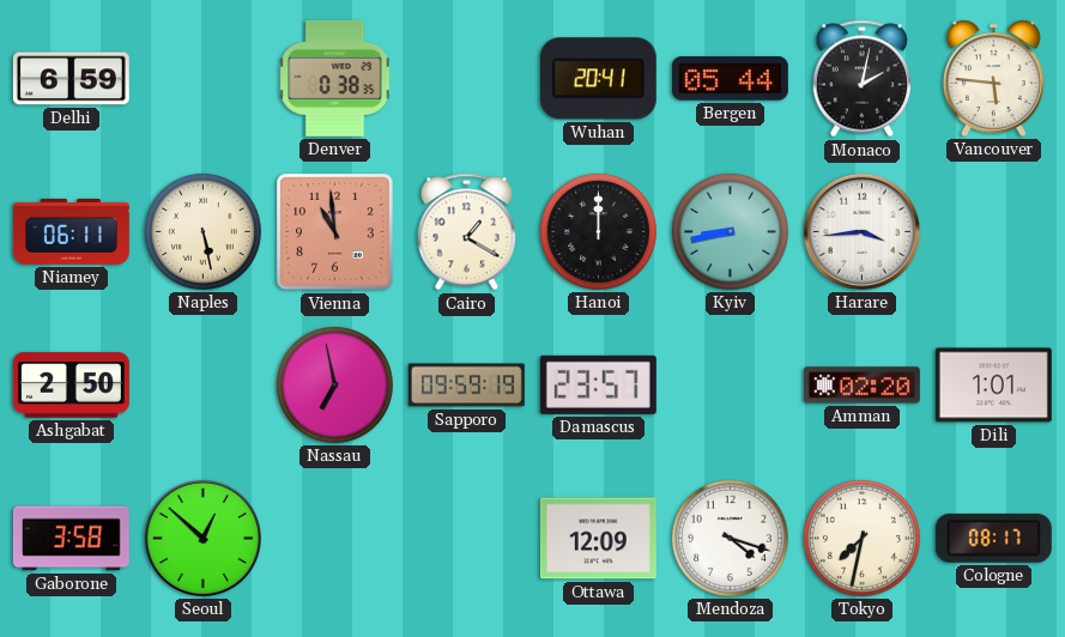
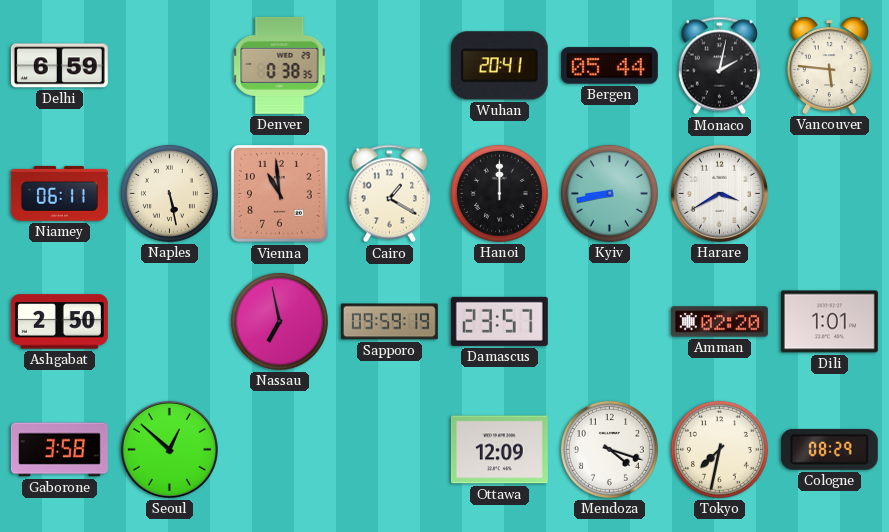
Harare: 3:44 -> 3:40 (719, 193)
Cologne: 08:17 -> 08:29 (829, 449)
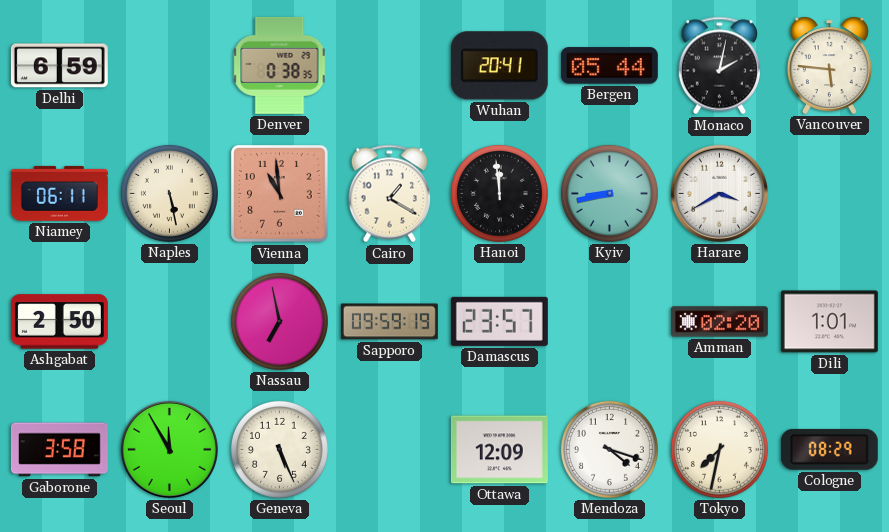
Hanoi: 12:00 -> 11:59 (499, 193)
Seoul: 12:52 -> 11:55 (169, 449)
Geneva: none -> 5:26 (279, 449)
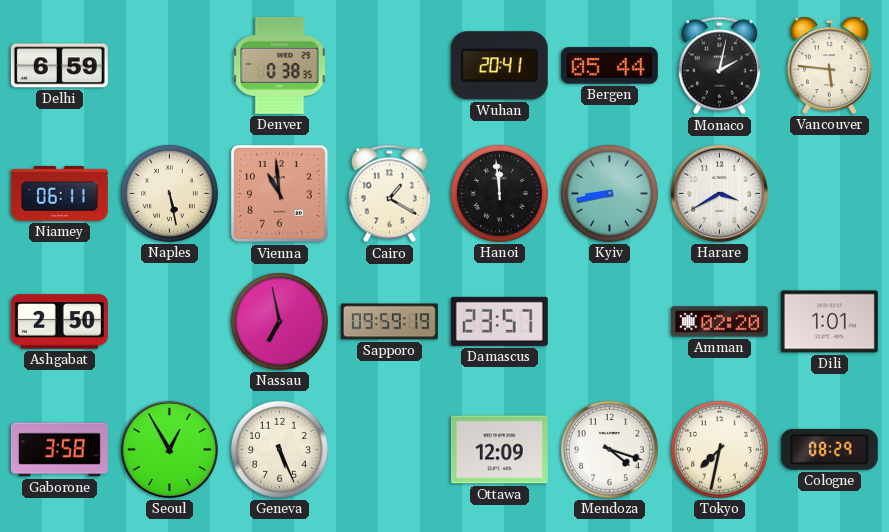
Seoul: 11:55 -> 12:55 (169, 449)
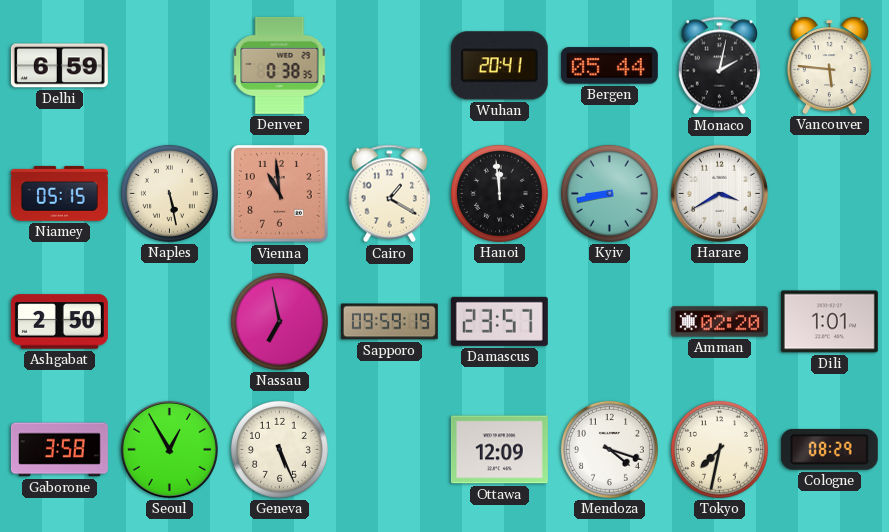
Niamey: 06:11 -> 05:15 (59, 193)
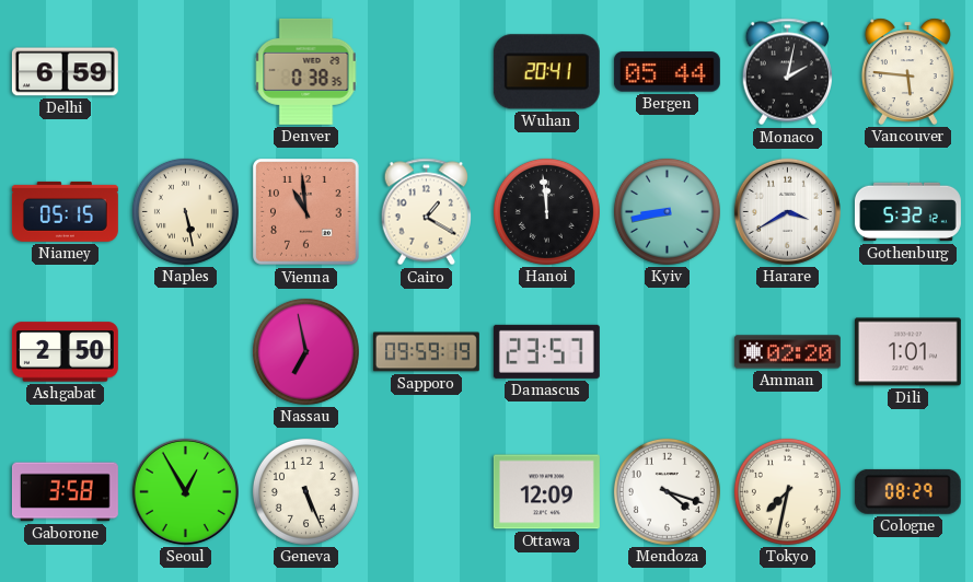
Gothenburg: none -> 5:32 (907, 212)
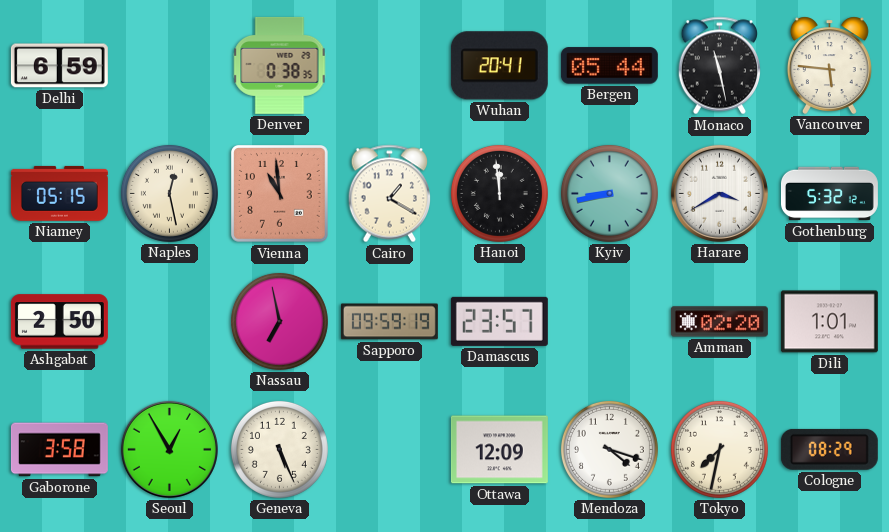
Monaco: 2:02 -> 11:28 (720, 66)
Naples: 5:28 -> 12:28 (169, 193)
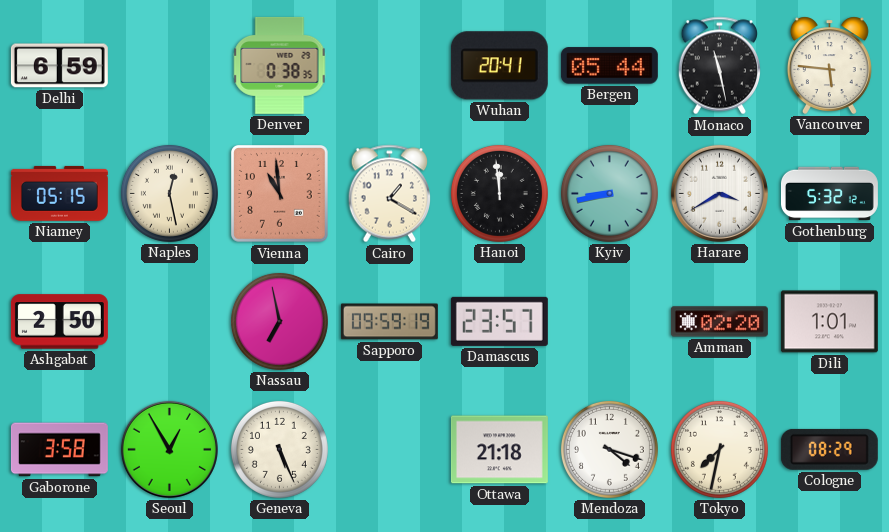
Ottawa: 12:09 -> 21:18 (499, 450)
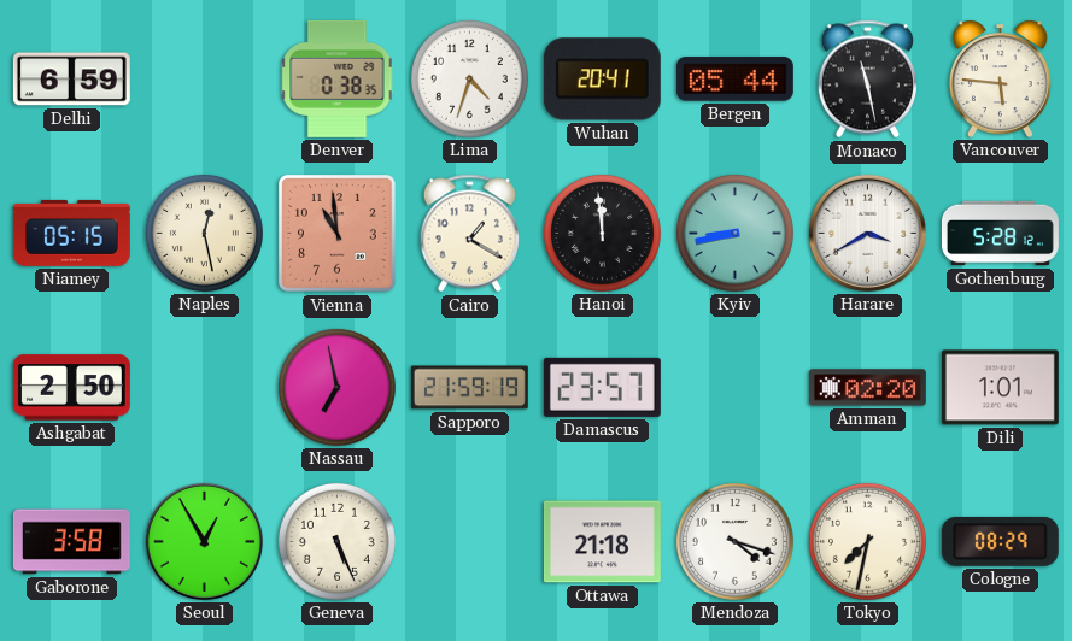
Lima: none -> 4:33 (469, 78)
Gothenburg: 5:32 -> 5:28 (1000, 234)
Sapporo: 09:59 -> 21:59 (469, 388)
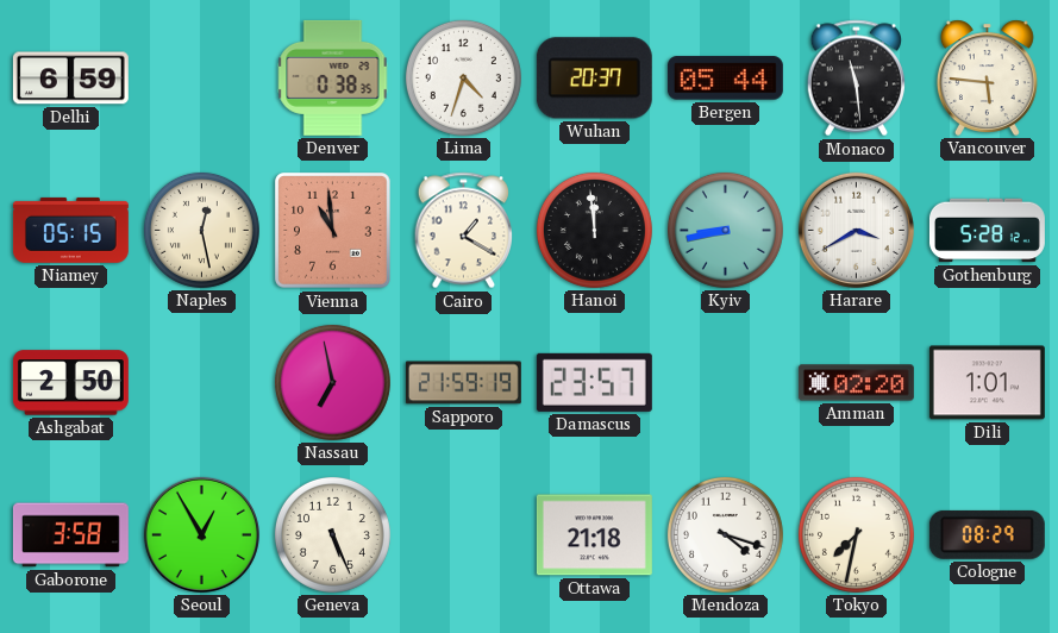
Wuhan: 20:41 -> 20:37 (594, 79)
Monaco: 11:28 -> 11:29 (857, 79)
